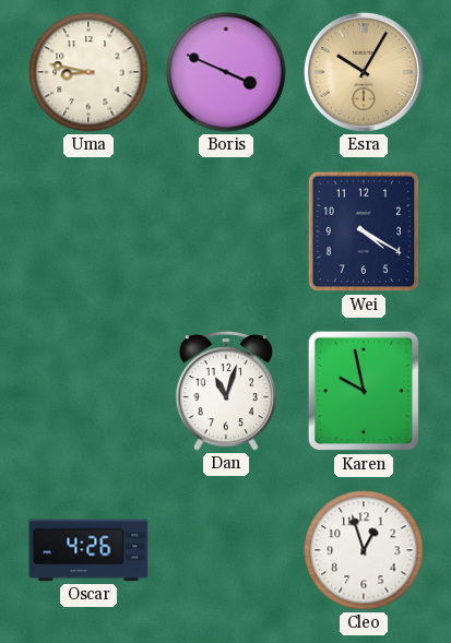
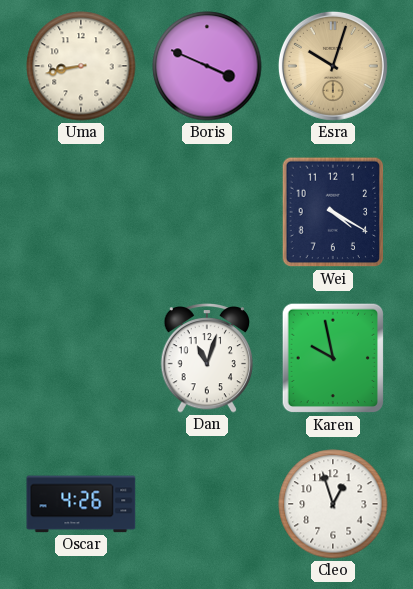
Uma: 8:47 -> 8:43 (81, 66)
Esra: 10:05 -> 10:03 (333, 66)
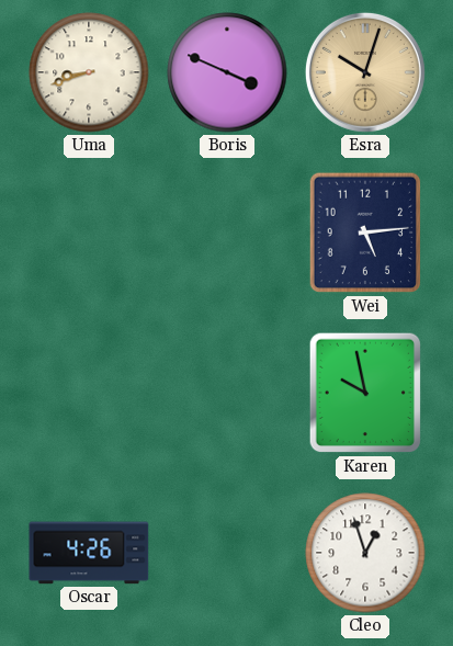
Uma: 8:43 -> 8:42 (89, 72)
Wei: 4:20 -> 5:14 (365, 233)
Dan: 11:03 -> none (207, 359)
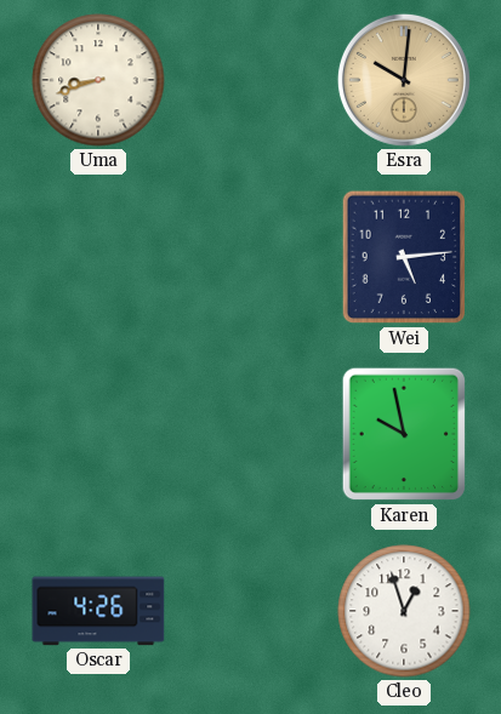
Boris: 3:49 -> none (227, 72)
Esra: 10:03 -> 10:01 (404, 80)
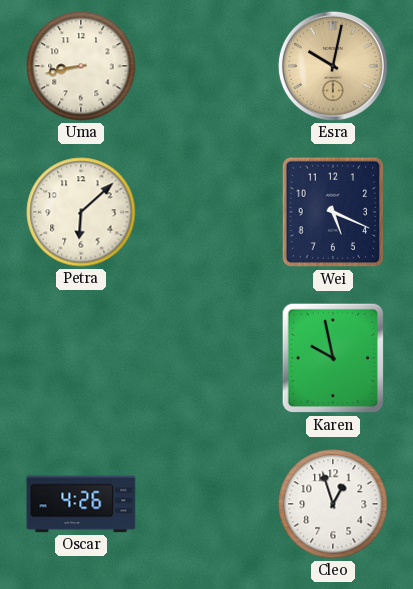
Uma: 8:42 -> 8:43 (81, 66)
Esra: 10:01 -> 10:02 (333, 66)
Petra: none -> 6:08 (81, 212)
Wei: 5:14 -> 5:19 (333, 212)
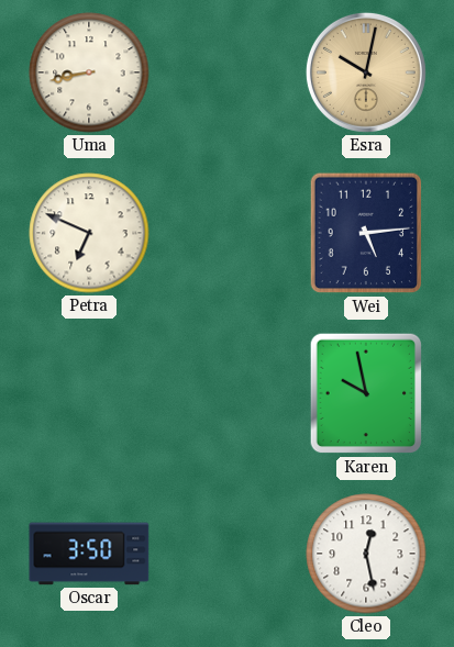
Petra: 6:08 -> 6:49 (89, 233)
Wei: 5:19 -> 5:14 (366, 233)
Oscar: 4:26 -> 3:50 (89, 554)
Cleo: 12:57 -> 12:28 (366, 554)
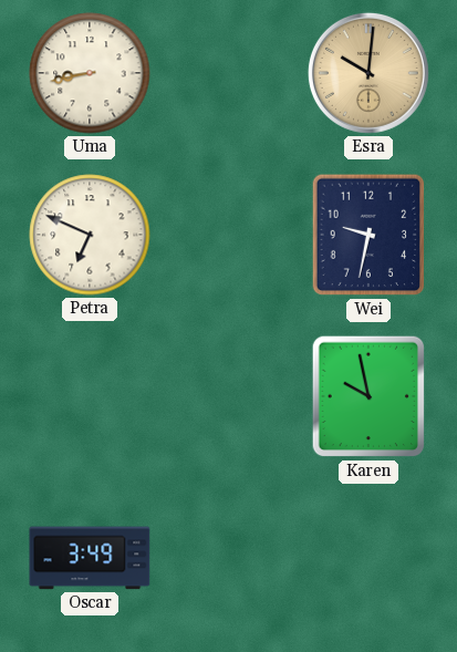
Esra: 10:02 -> 10:01 (368, 73)
Wei: 5:14 -> 9:32 (368, 235)
Oscar: 3:50 -> 3:49 (90, 558)
Cleo: 12:28 -> none (366, 554)
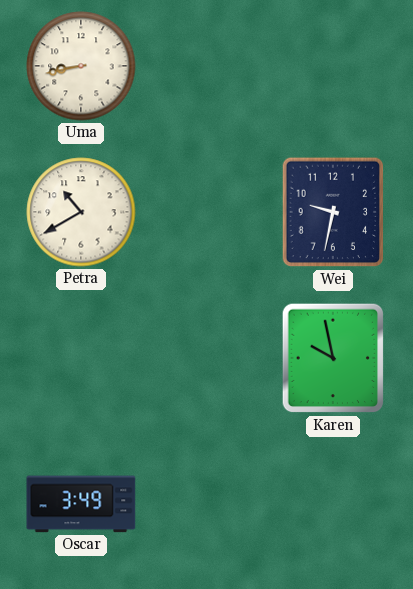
Esra: 10:01 -> none (368, 73)
Petra: 6:49 -> 10:40 (81, 212)
